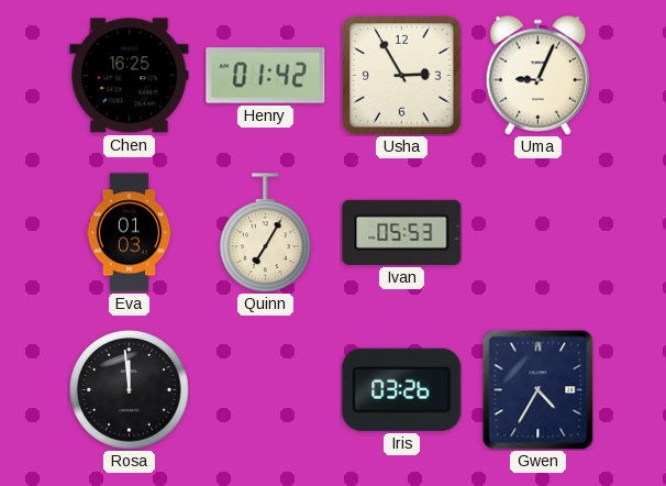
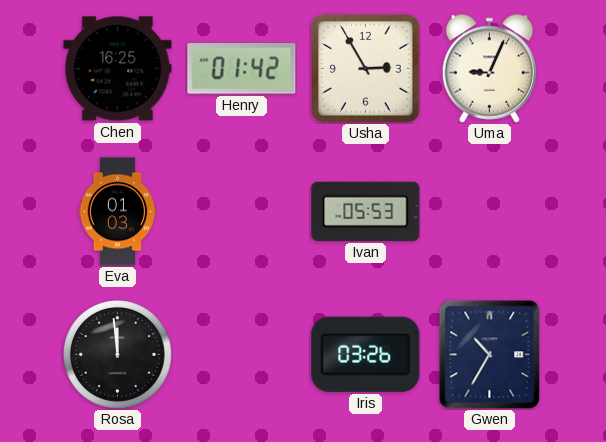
Quinn: 7:05 -> none (266, 233)
Gwen: 4:35 -> 10:35 (490, 354)
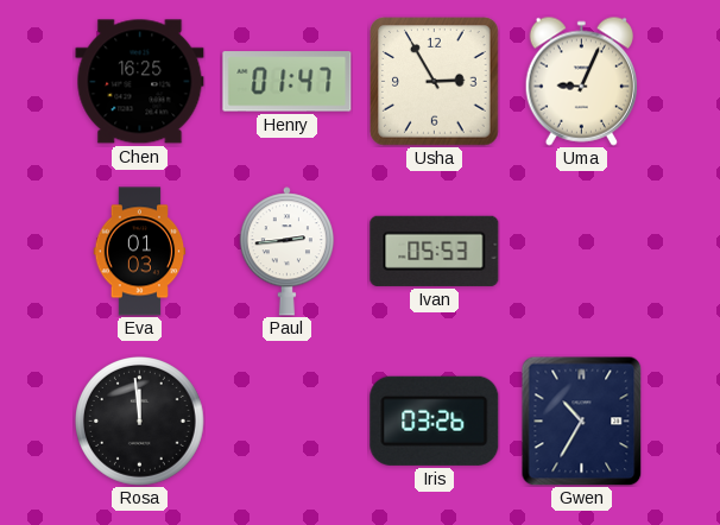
Henry: 01:42 -> 01:47 (288, 82)
Paul: none -> 2:44 (286, 252)
